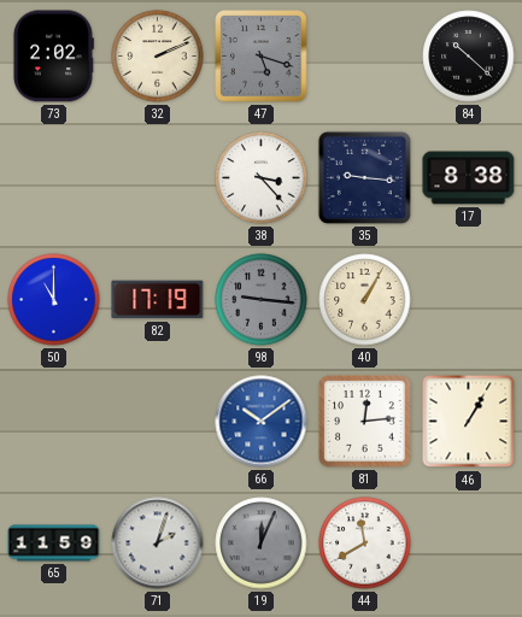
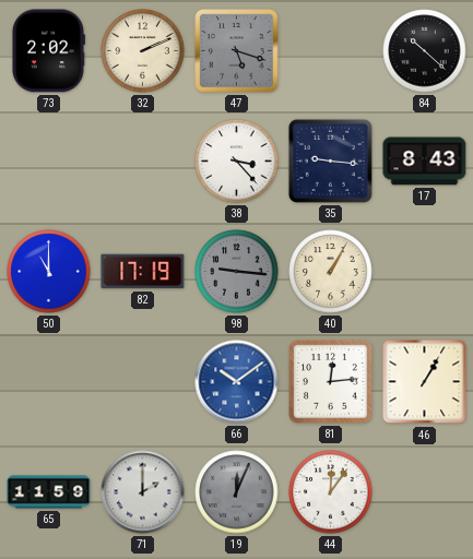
17: 8:38 -> 8:43 (425, 162)
71: 2:03 -> 2:00 (143, 492)
44: 11:40 -> 12:06 (331, 492)
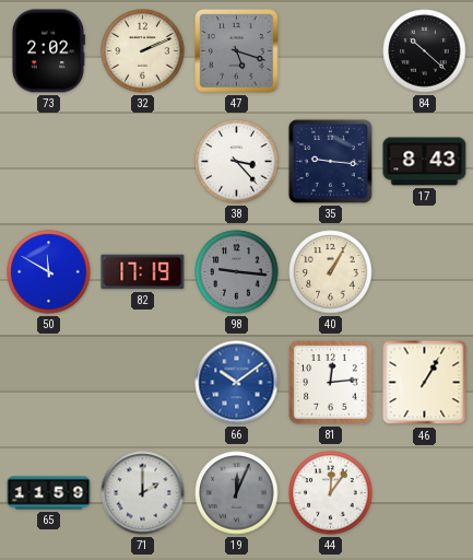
50: 11:00 -> 11:50 (49, 272)
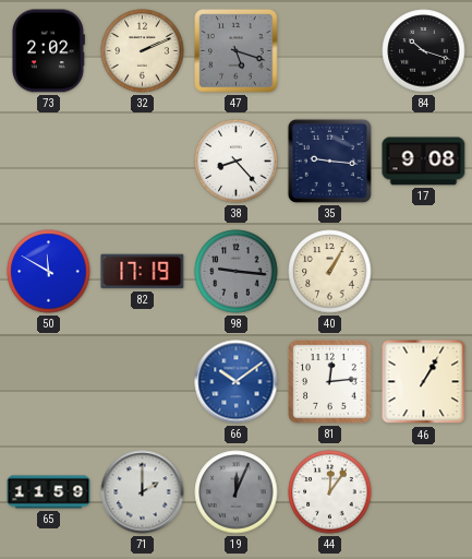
84: 10:22 -> 10:18 (424, 51)
38: 3:23 -> 8:23 (237, 162)
17: 8:43 -> 9:08 (424, 162)
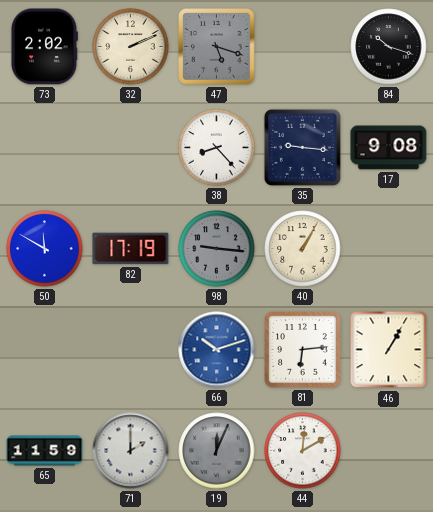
66: 10:09 -> 10:12 (217, 350)
81: 12:14 -> 6:14 (303, 350)
44: 12:06 -> 12:10 (303, 451)
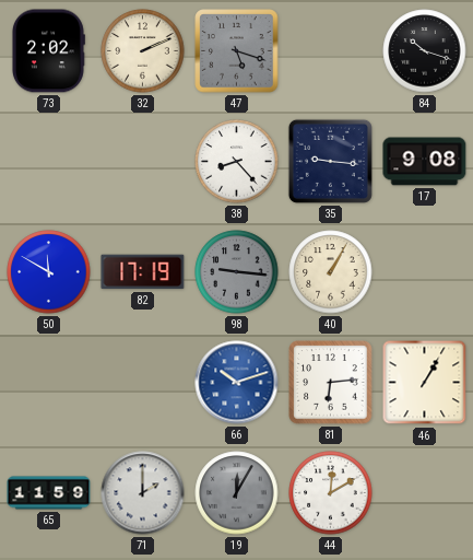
19: 12:04 -> 12:05 (237, 493)
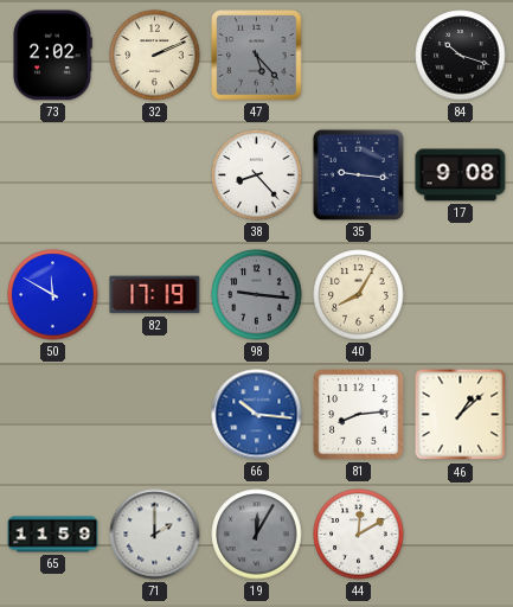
47: 5:18 -> 5:23 (257, 56)
40: 1:05 -> 8:05 (359, 295)
66: 10:12 -> 10:16 (257, 415)
81: 6:14 -> 8:14 (359, 415)
46: 1:05 -> 1:08 (461, 415)
